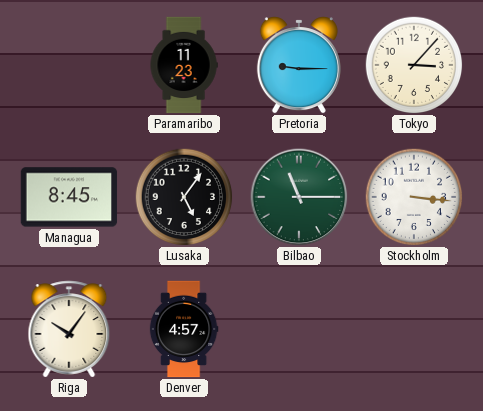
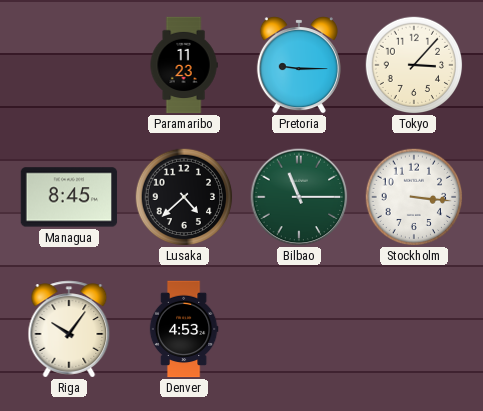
Lusaka: 5:06 -> 4:38 (184, 197)
Denver: 4:57 -> 4:53 (184, 329)
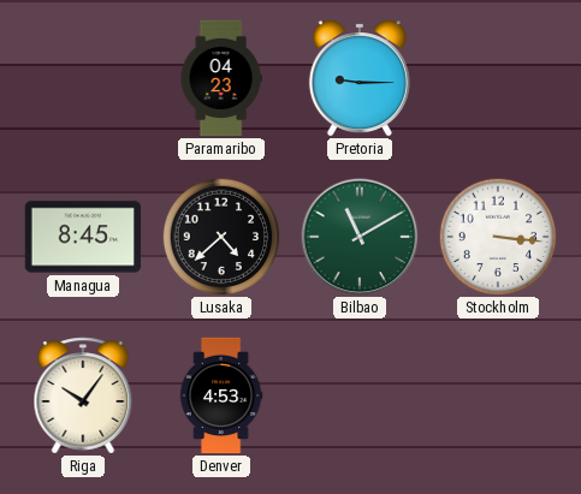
Paramaribo: 11:23 -> 04:23 (221, 78)
Tokyo: 3:07 -> none (414, 65)
Bilbao: 11:15 -> 11:10 (360, 237)
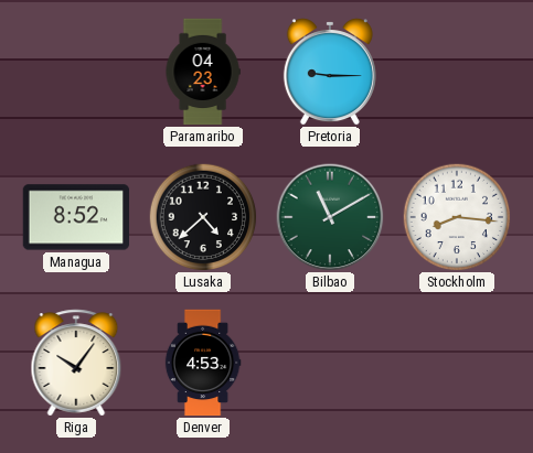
Managua: 8:45 -> 8:52 (76, 217)
Stockholm: 3:16 -> 8:16 (457, 217)
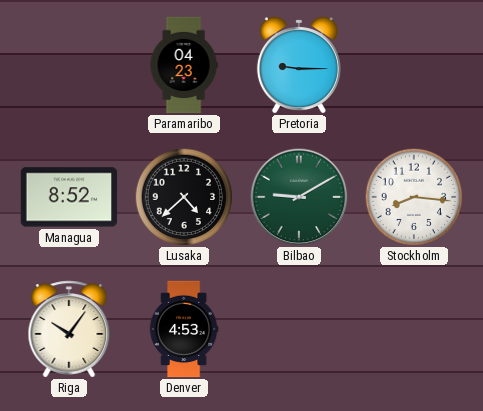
Bilbao: 11:10 -> 9:10 (299, 197)
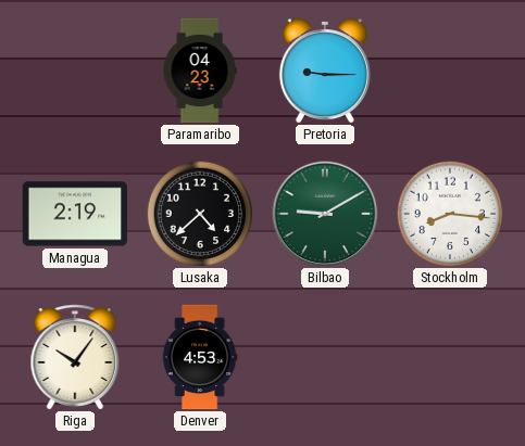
Managua: 8:52 -> 2:19 (75, 214)
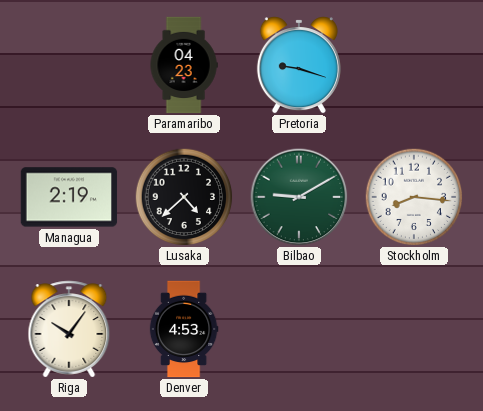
Pretoria: 9:15 -> 9:18 (299, 65)
